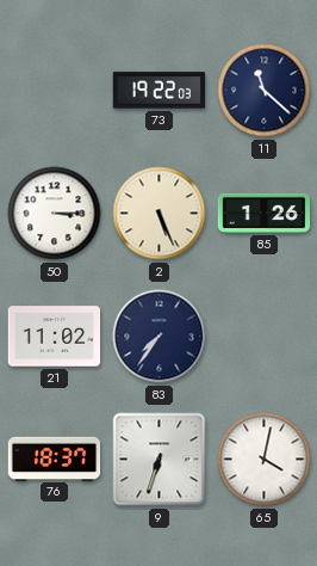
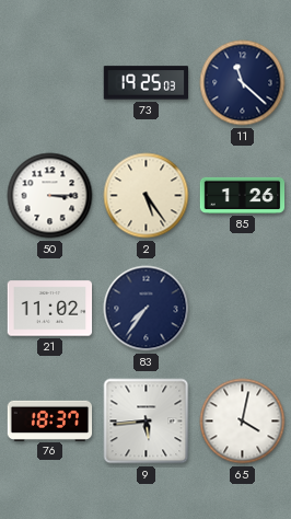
73: 19:22 -> 19:25 (147, 83)
2: 5:26 -> 5:24 (147, 196)
9: 6:33 -> 5:44 (147, 422)
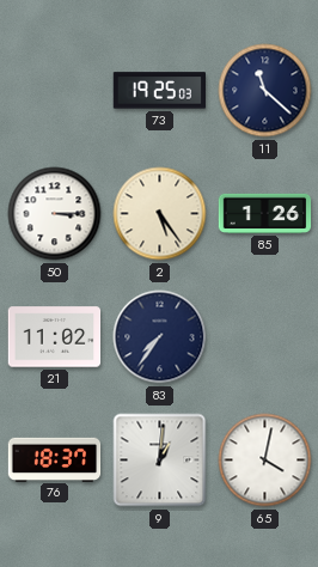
9: 5:44 -> 1:01 (160, 461)
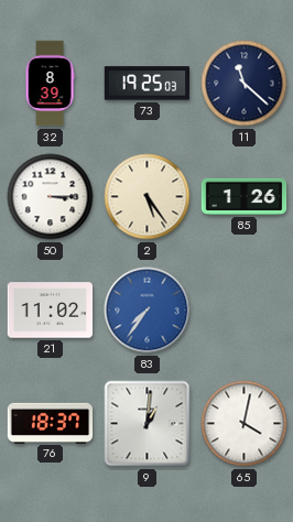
32: none -> 8:39 (50, 84)
83 dial: navy -> blue (148, 311)
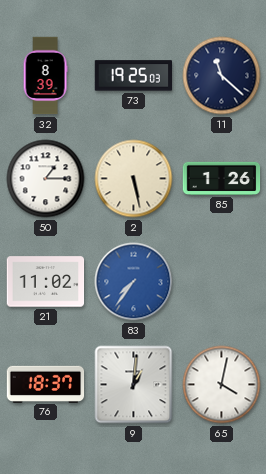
50: 3:15 -> 1:15 (46, 179)
2: 5:24 -> 5:28 (134, 179)
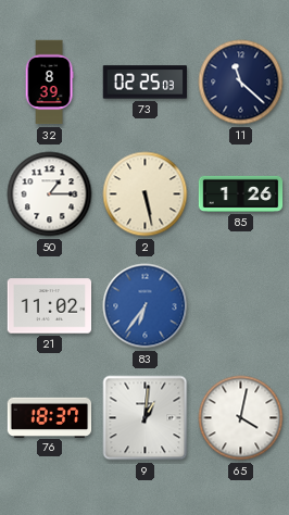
73: 19:25 -> 02:25 (146, 83)
83: 7:36 -> 6:36 (146, 306)
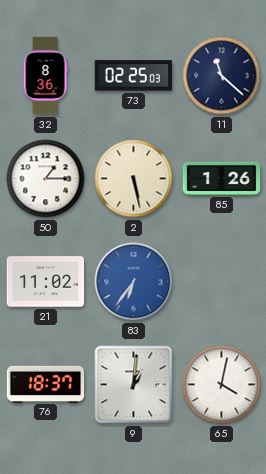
32: 8:39 -> 8:36 (45, 76)
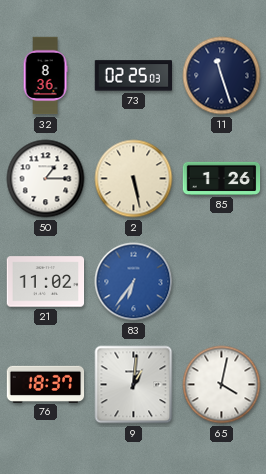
11: 11:22 -> 11:27 (222, 76)
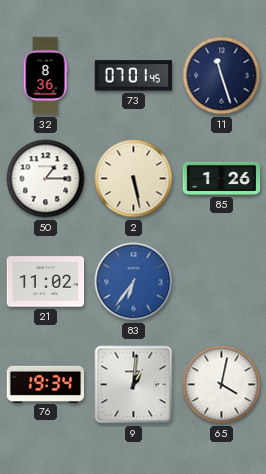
73: 02:25 -> 07:01 (134, 76)
76: 18:37 -> 19:34 (46, 384)
